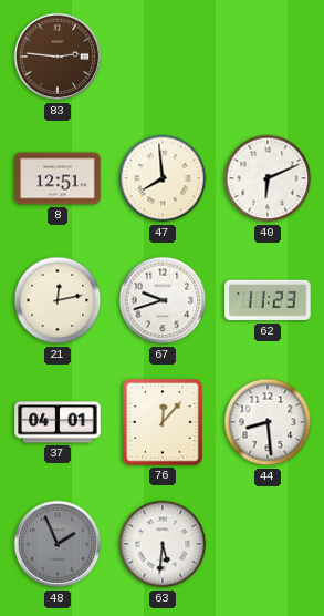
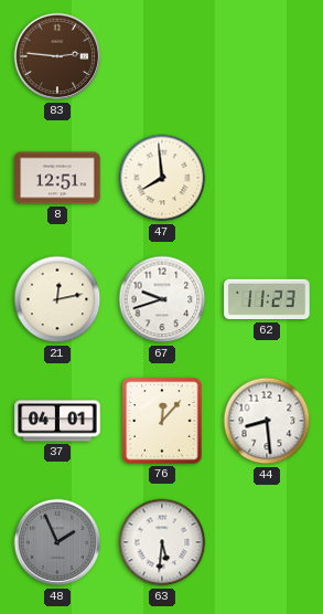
40: 6:11 -> none (268, 178)
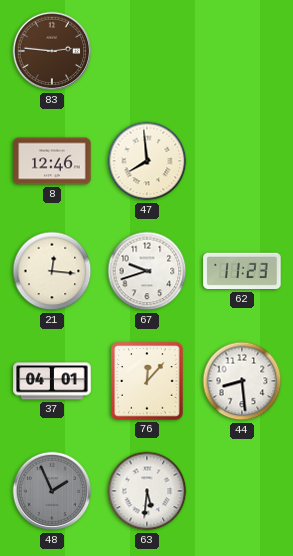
8: 12:51 -> 12:46 (52, 161)
21: 12:13 -> 12:16 (52, 271)
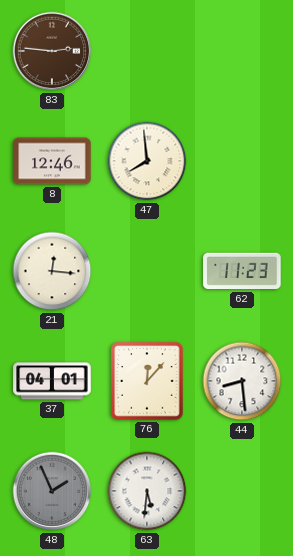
67: 9:42 -> none (147, 271)
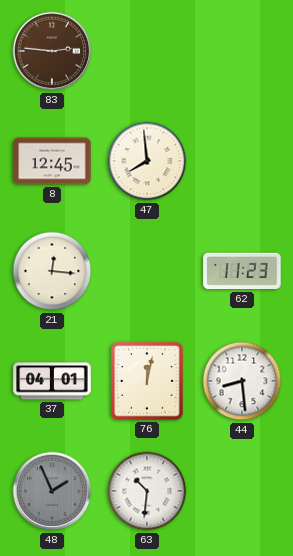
8: 12:46 -> 12:45 (52, 161)
76: 12:07 -> 12:02 (147, 381)
63: 5:31 -> 10:31 (147, 491)
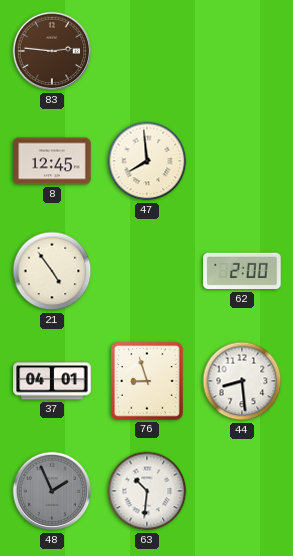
21: 12:16 -> 4:54 (52, 271)
62: 11:23 -> 2:00 (242, 271)
76: 12:02 -> 8:57 (147, 381)
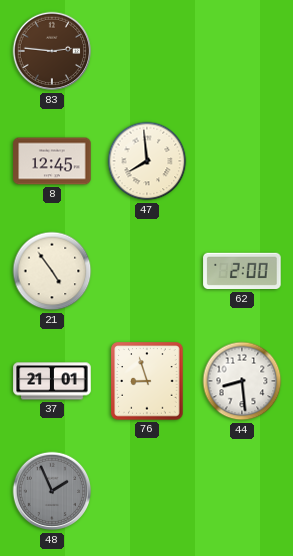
37: 04:01 -> 21:01 (52, 381)
63: 10:31 -> none (147, 491)
